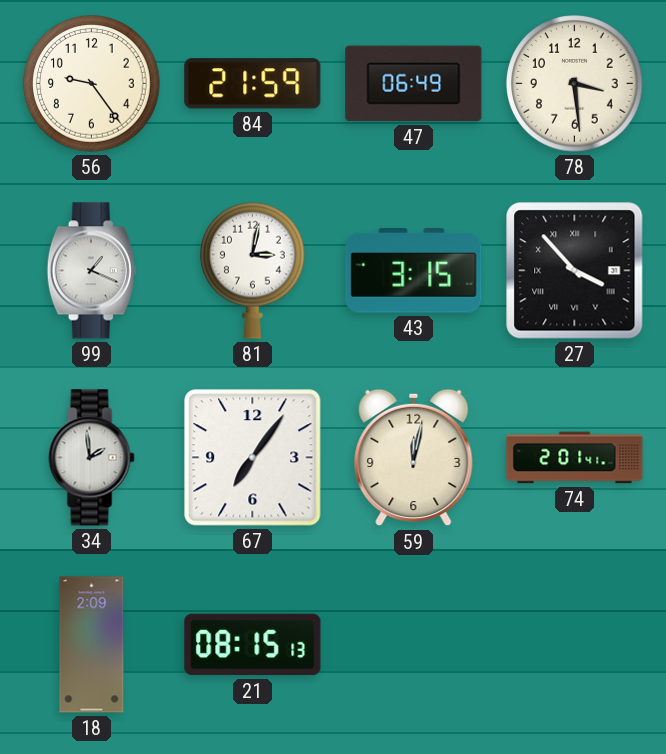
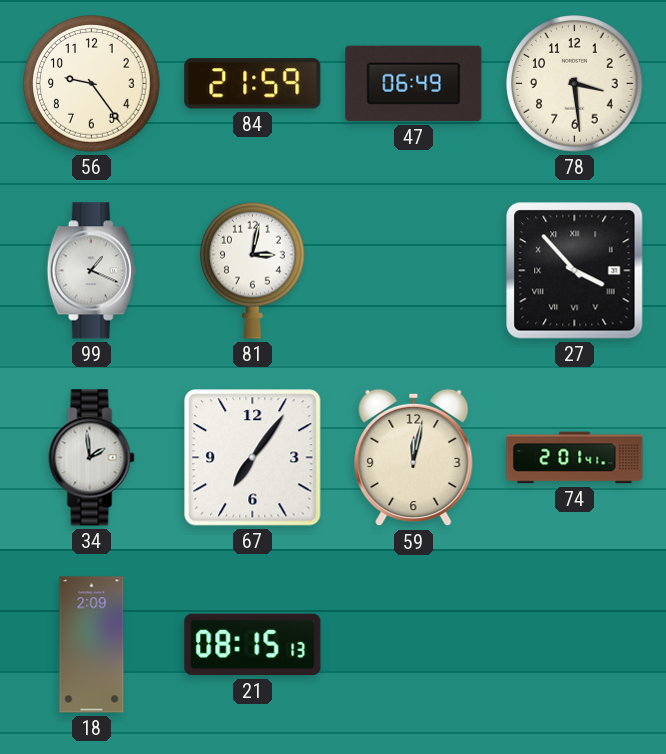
43: 3:15 -> none (414, 271)
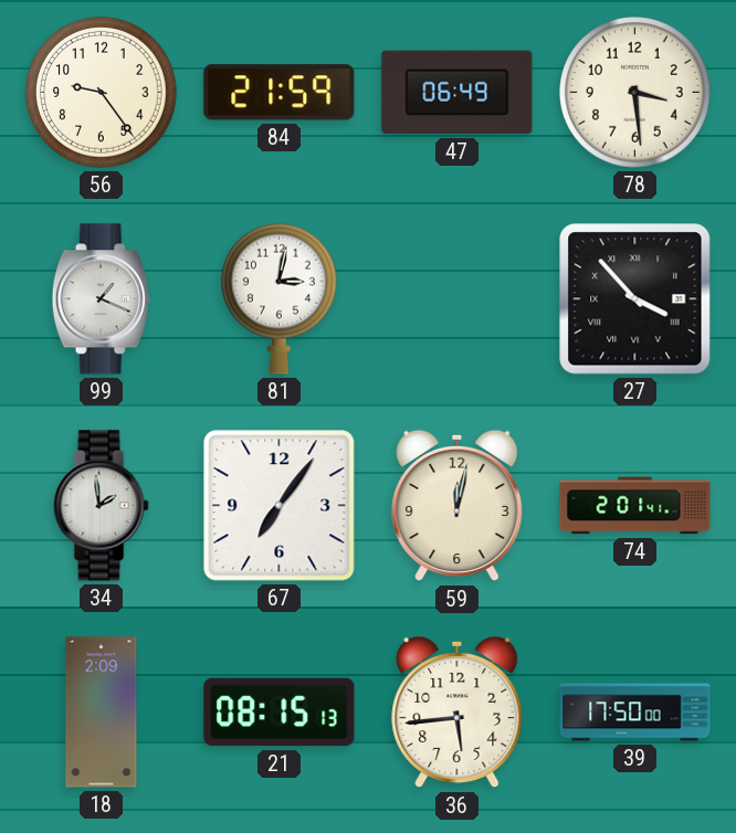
36: none -> 5:44 (458, 713)
39: none -> 17:50 (635, 713)
